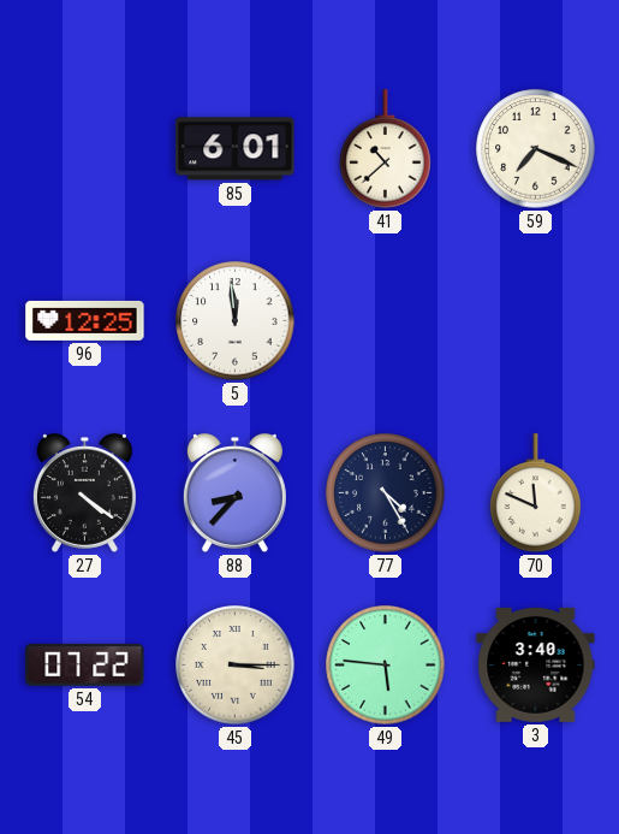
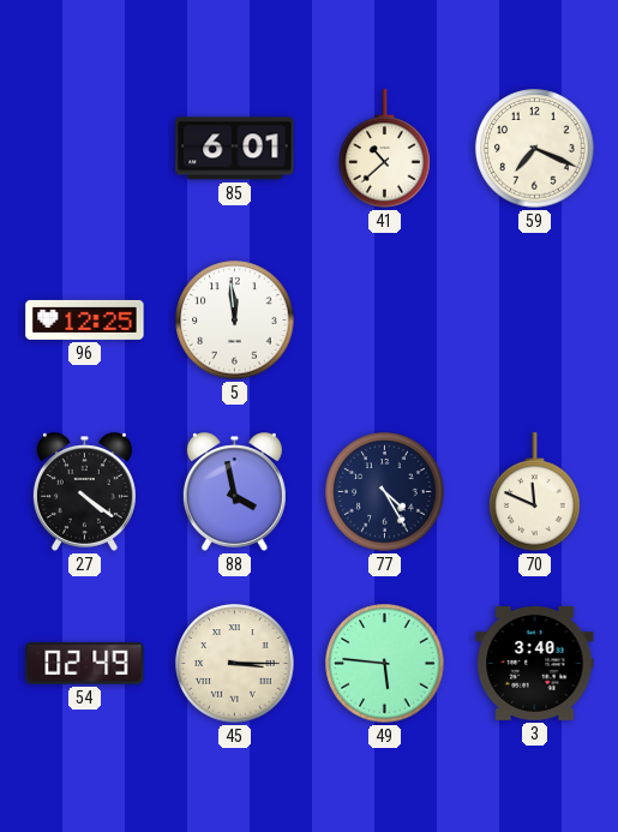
88: 8:37 -> 3:58 (234, 492)
54: 07:22 -> 02:49 (85, 663)
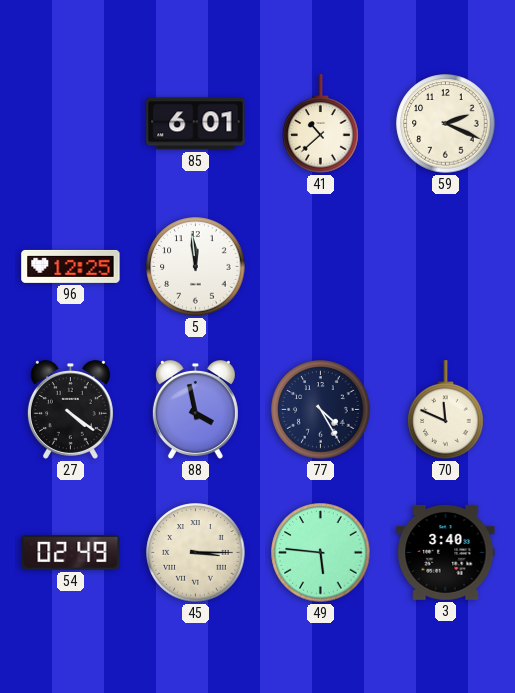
59: 7:19 -> 2:19 (446, 124)
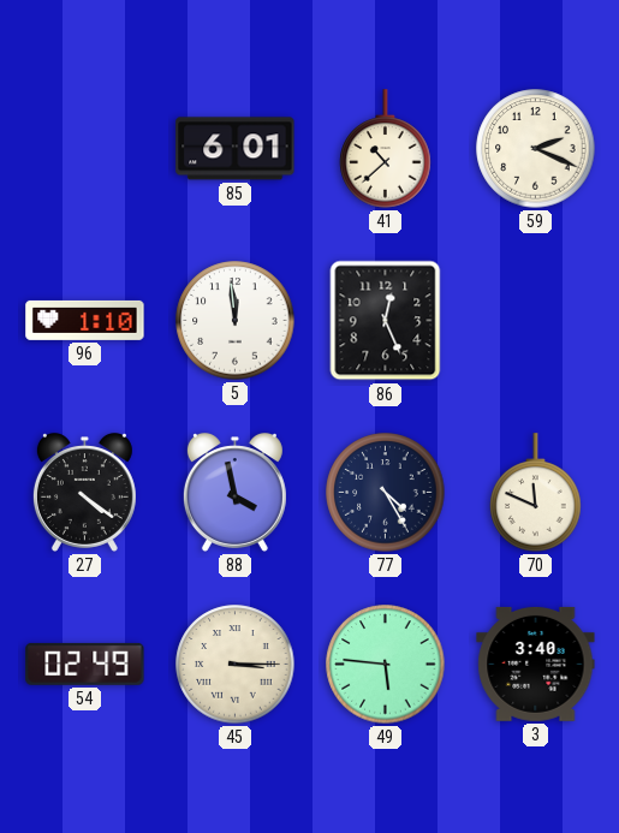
96: 12:25 -> 1:10 (85, 320)
86: none -> 12:26 (386, 321)
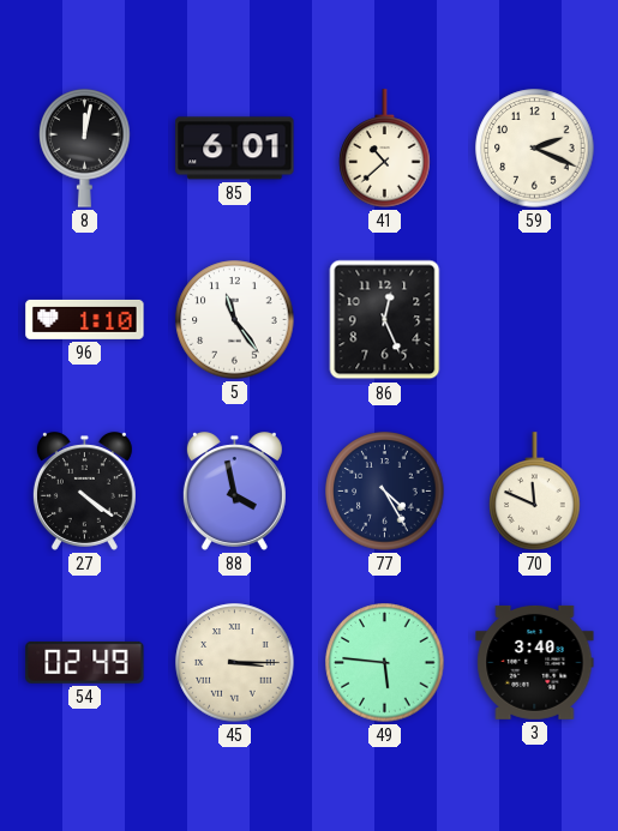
8: none -> 12:02 (85, 149)
5: 11:59 -> 11:24 (235, 320)
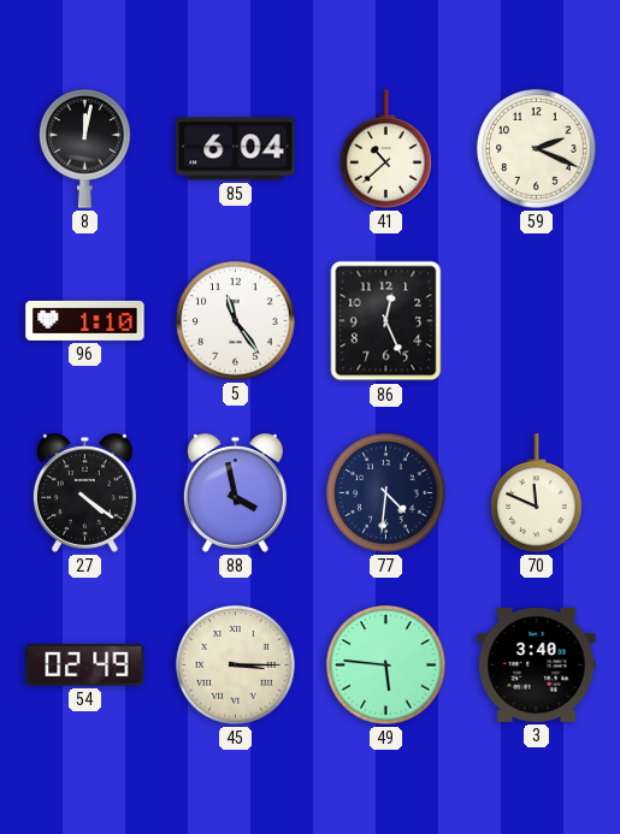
85: 6:01 -> 6:04 (236, 149)
77: 4:25 -> 4:31 (386, 493)
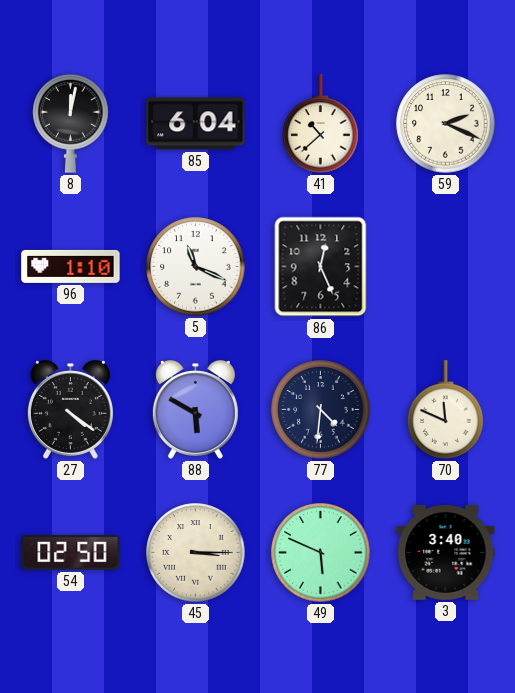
5: 11:24 -> 11:19 (196, 267)
88: 3:58 -> 5:50 (195, 410)
54: 02:49 -> 02:50 (71, 552)
49: 5:46 -> 5:49 (321, 553)
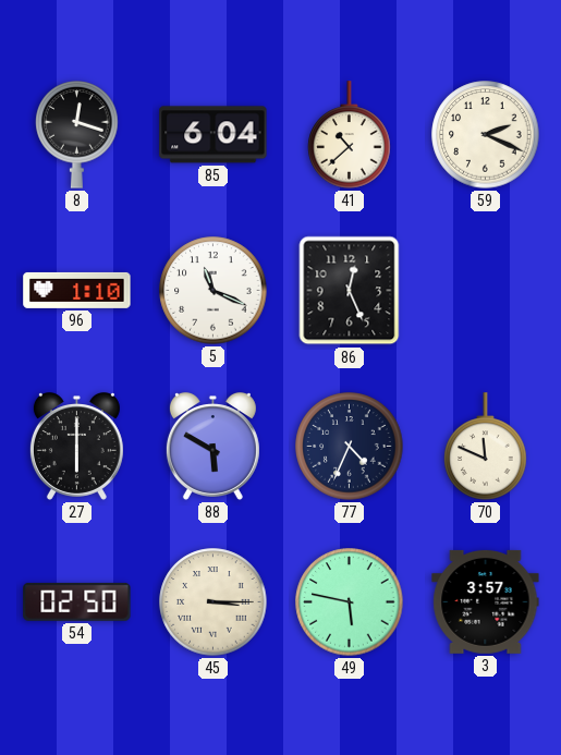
8: 12:02 -> 12:18 (77, 135)
27: 4:21 -> 6:00 (76, 447)
77: 4:31 -> 4:34 (350, 447)
49: 5:49 -> 5:47 (350, 602)
3: 3:40 -> 3:57 (486, 601)
